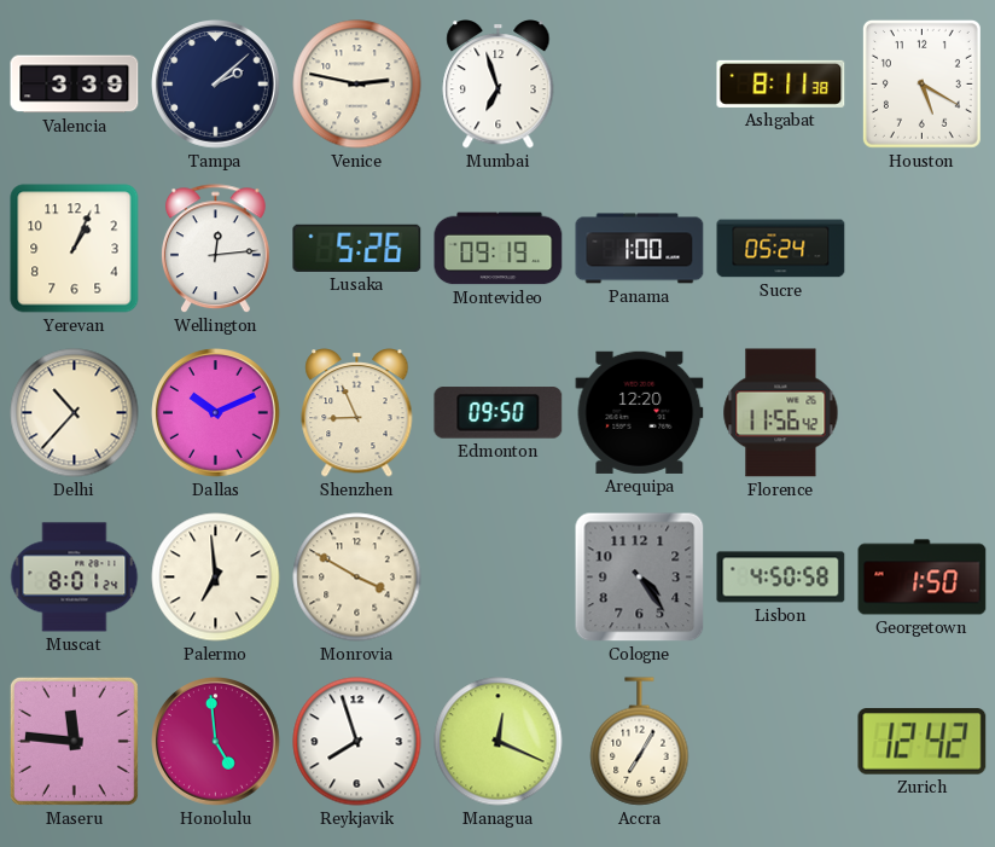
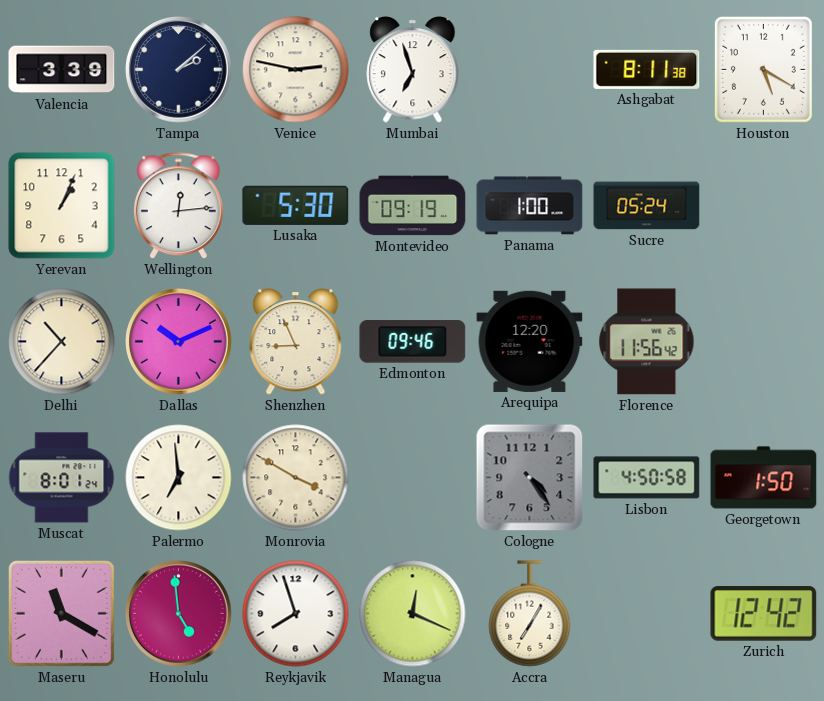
Lusaka: 5:26 -> 5:30 (296, 205)
Edmonton: 09:50 -> 09:46 (413, 342)
Maseru: 11:46 -> 11:20 (61, 613)
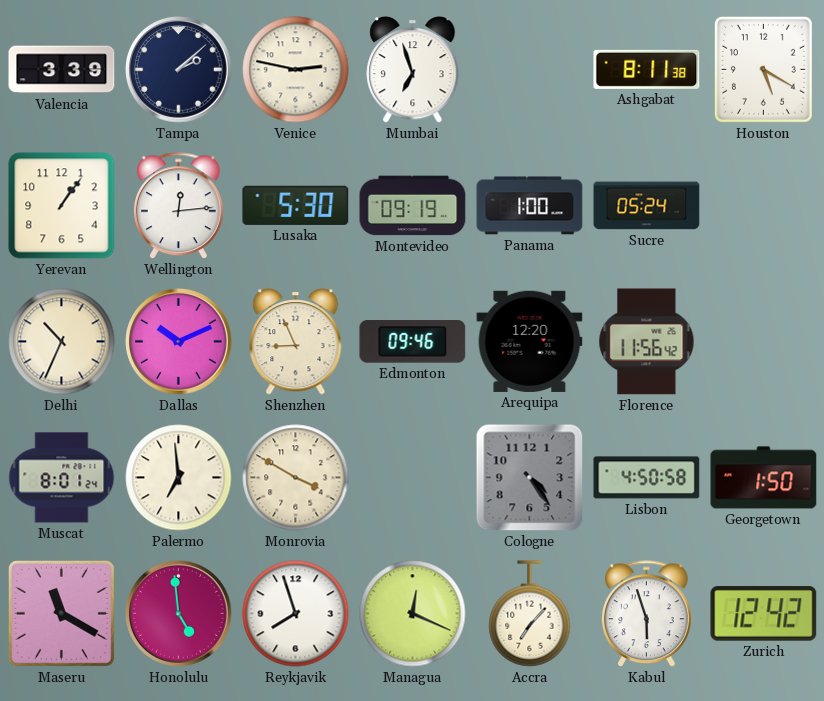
Yerevan: 1:04 -> 1:06 (62, 206)
Delhi: 10:37 -> 10:34 (62, 342)
Accra: 7:05 -> 7:07 (530, 614)
Kabul: none -> 5:57 (646, 614)
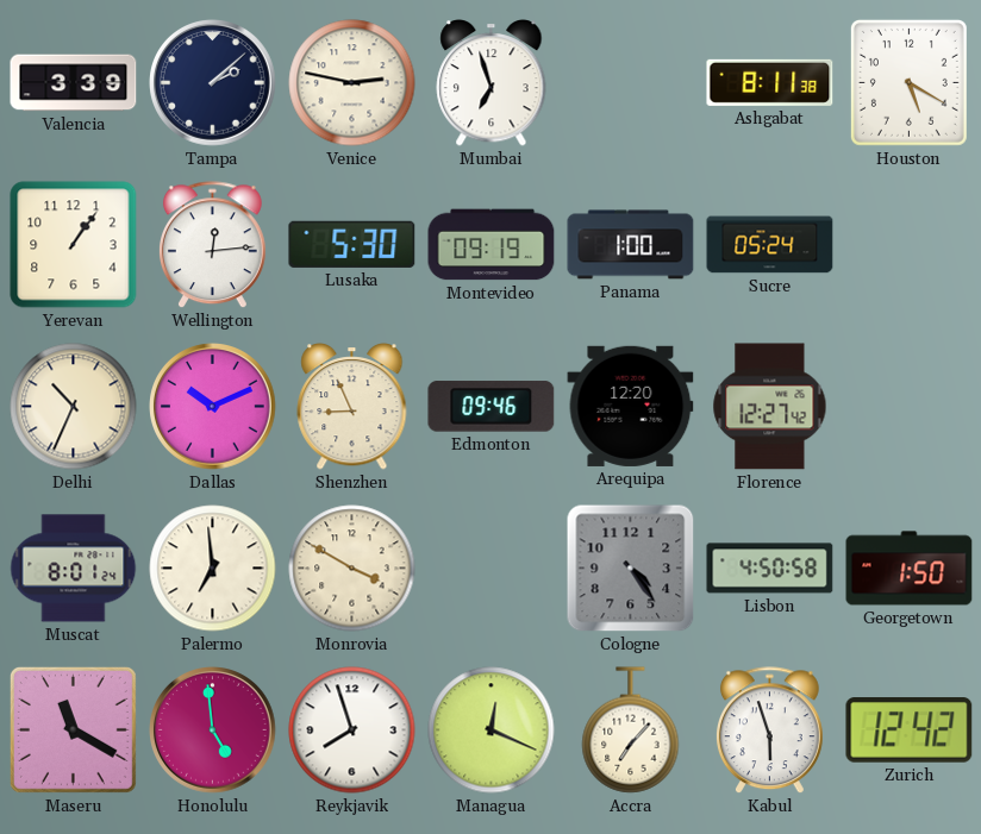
Florence: 11:56 -> 12:27 (770, 407)
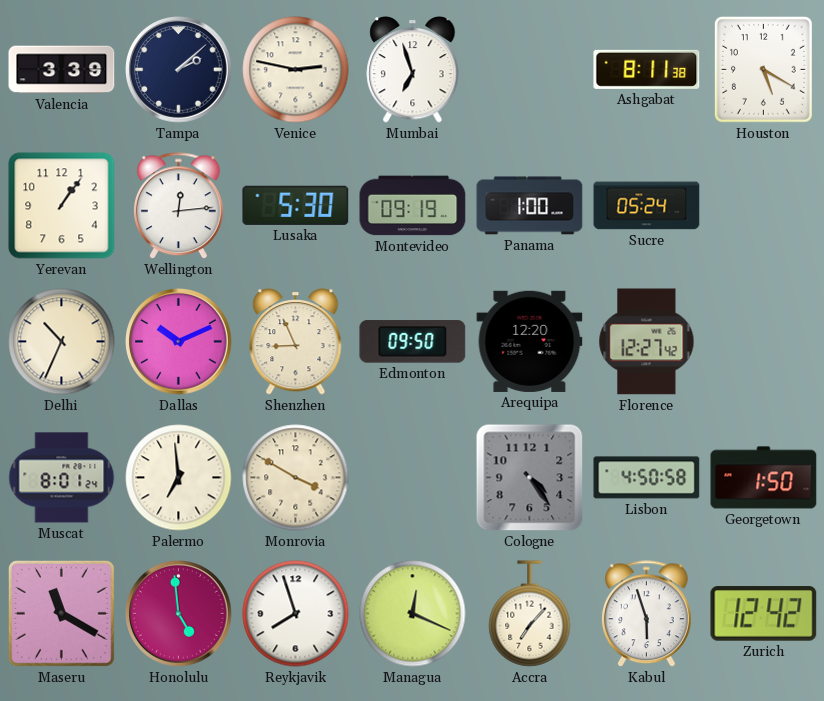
Edmonton: 09:46 -> 09:50 (413, 342)
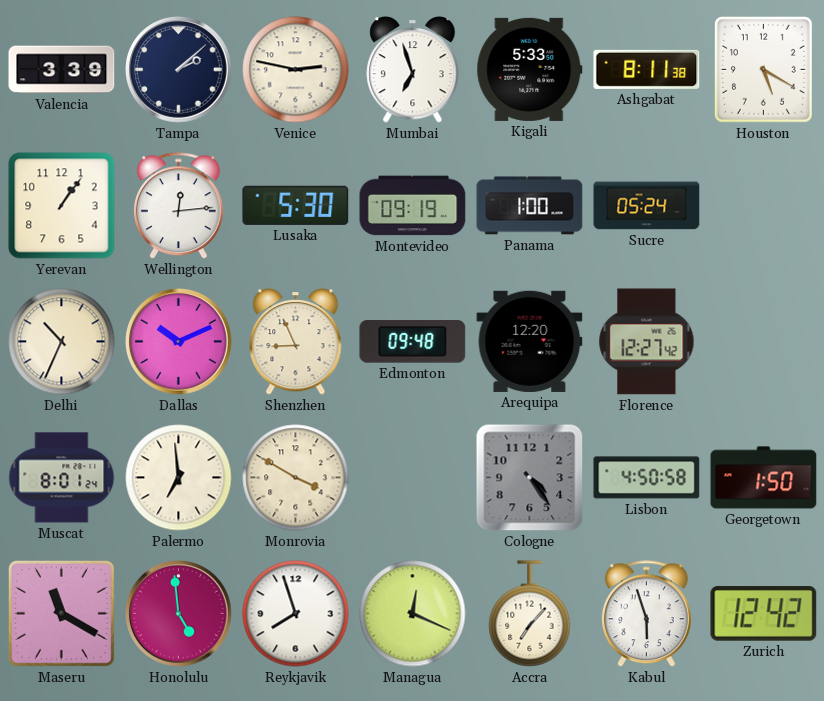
Kigali: none -> 5:33 (530, 69)
Edmonton: 09:50 -> 09:48 (413, 342)
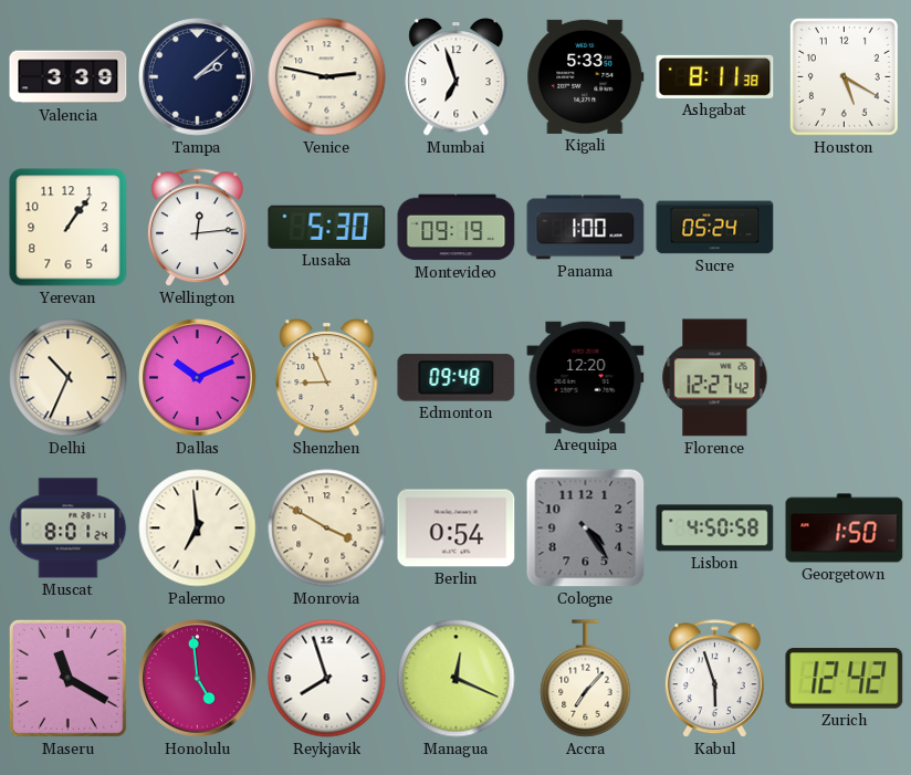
Berlin: none -> 0:54 (457, 528)
